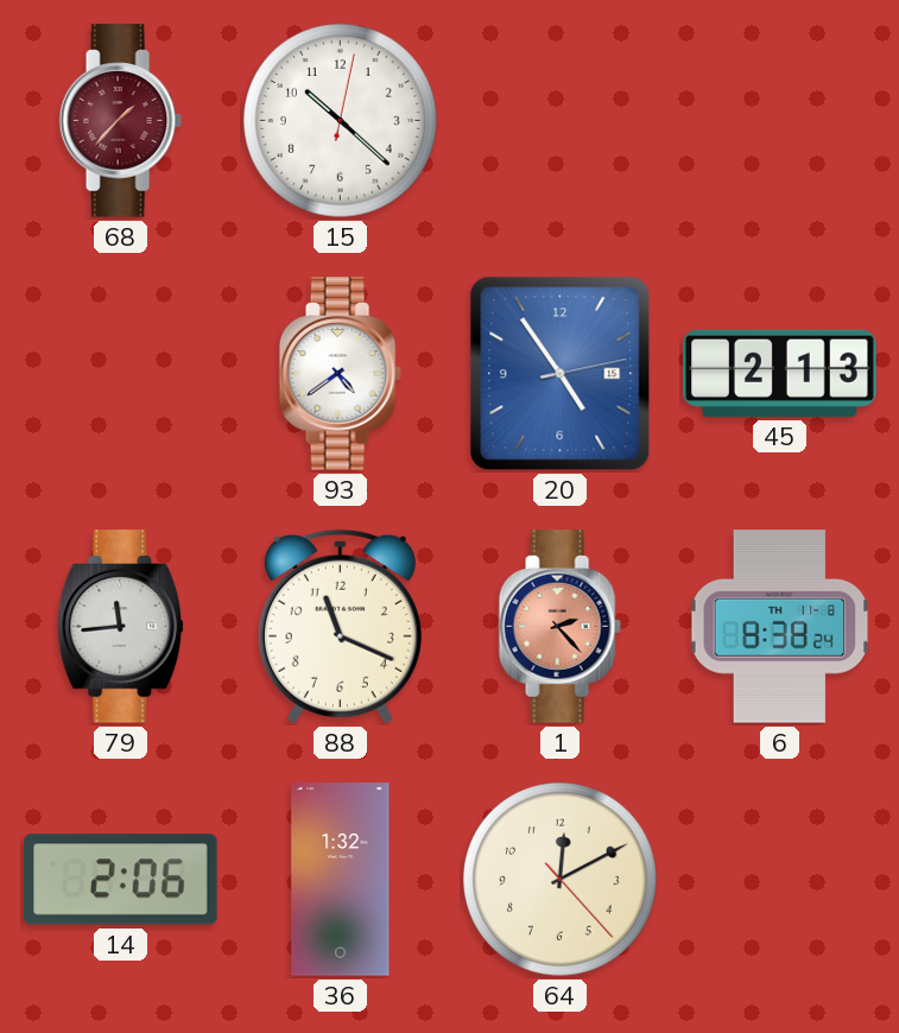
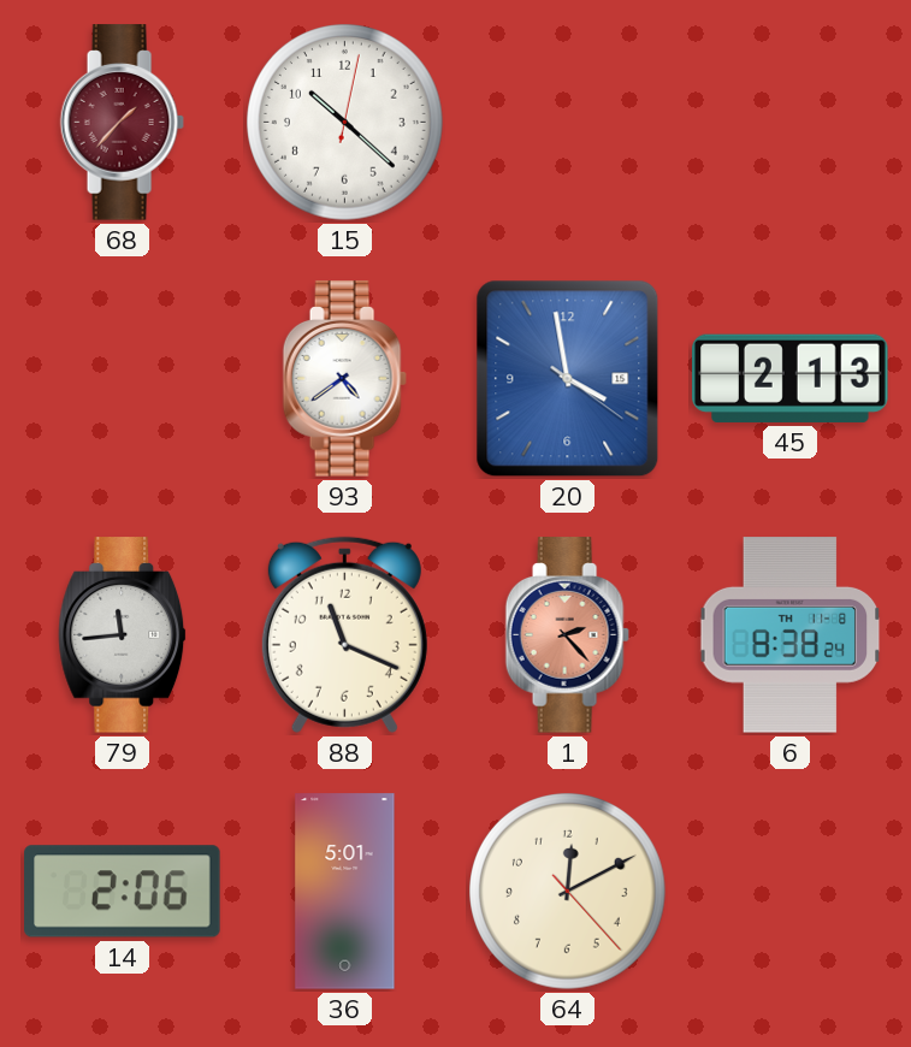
20: 4:54 -> 3:58 (568, 379)
36: 1:32 -> 5:01 (345, 892)
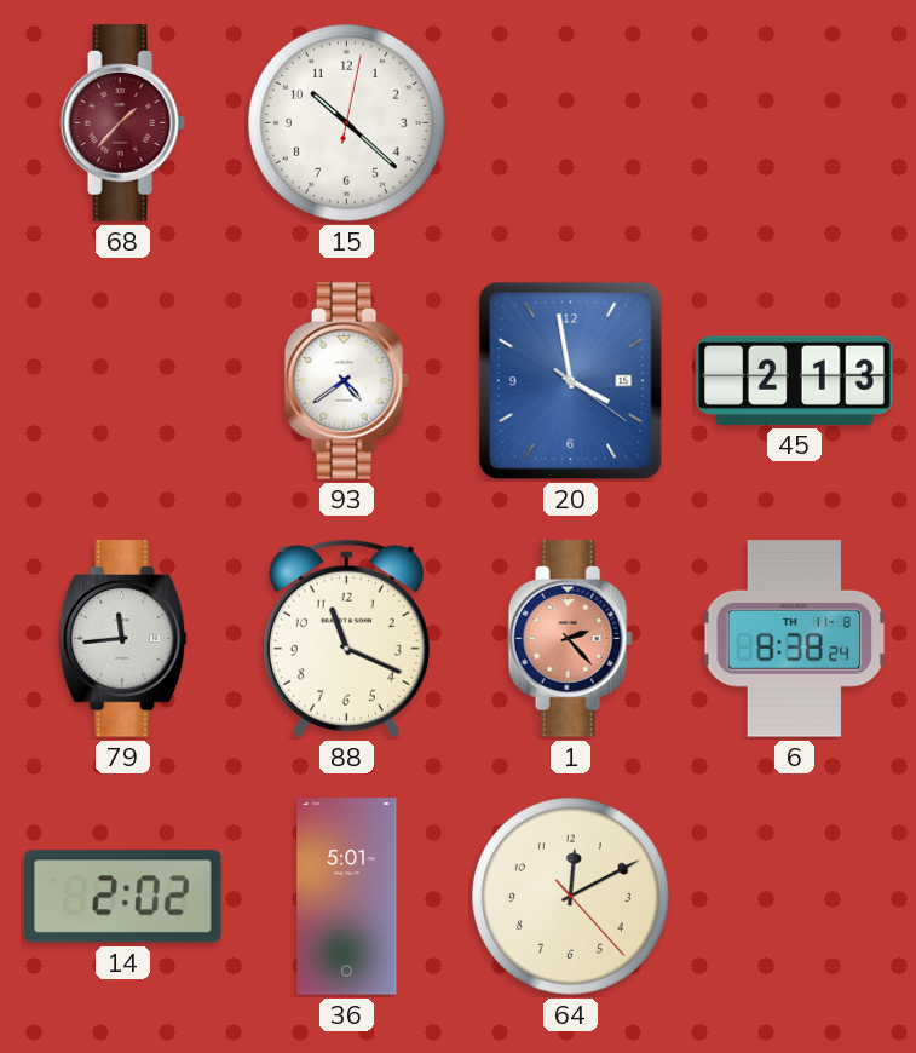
14: 2:06 -> 2:02 (123, 897)
